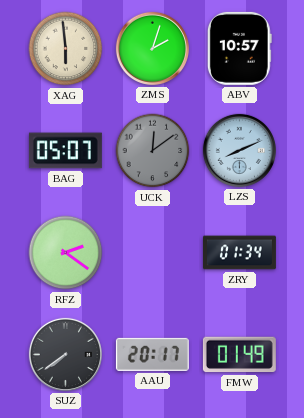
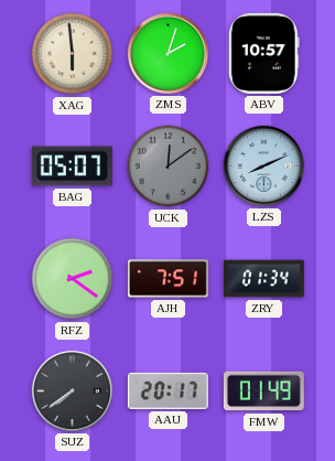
AJH: none -> 7:51 (167, 279)
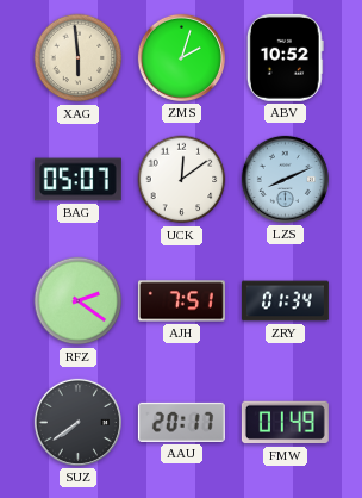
ABV: 10:57 -> 10:52 (285, 57)
UCK dial: grey -> white (182, 180)
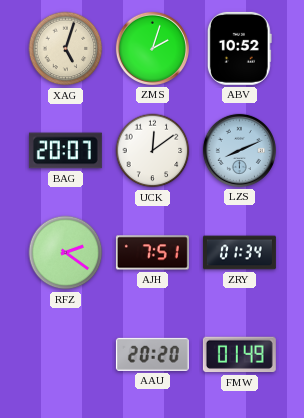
XAG: 5:59 -> 5:03 (66, 49)
BAG: 05:07 -> 20:07 (65, 151)
SUZ: 7:39 -> none (77, 422)
AAU: 20:17 -> 20:20 (152, 354)
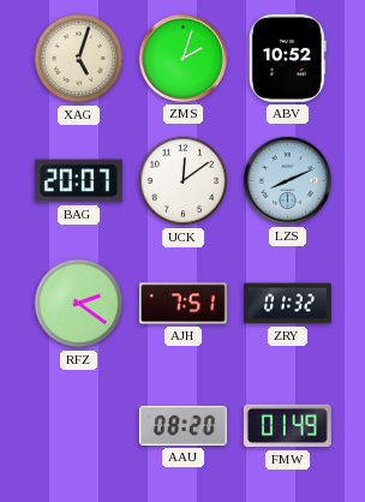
ZRY: 01:34 -> 01:32 (287, 304)
AAU: 20:20 -> 08:20 (182, 425)
